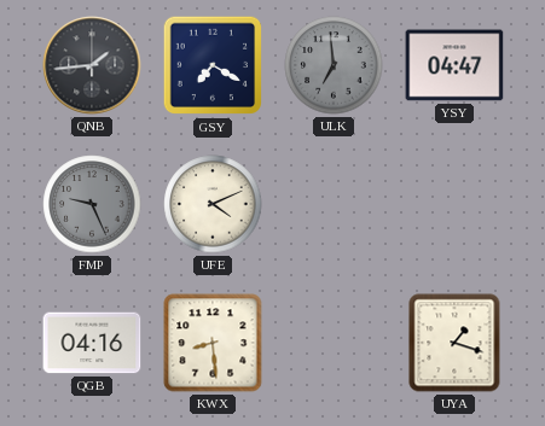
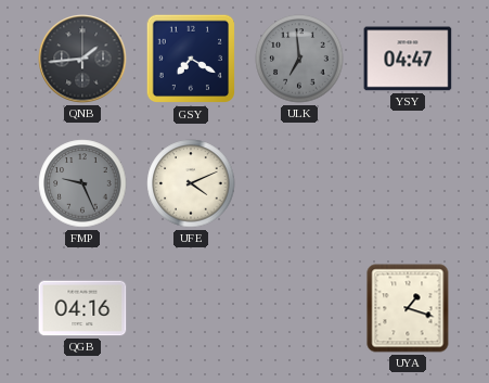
KWX: 8:29 -> none (213, 343)
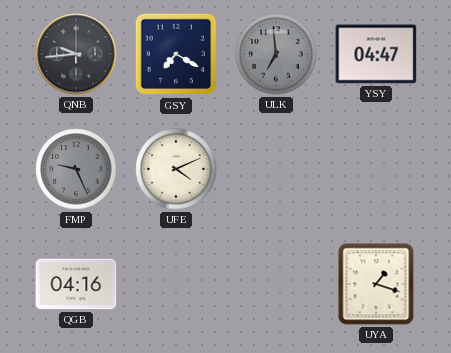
QNB: 1:44 -> 9:44 (76, 54)
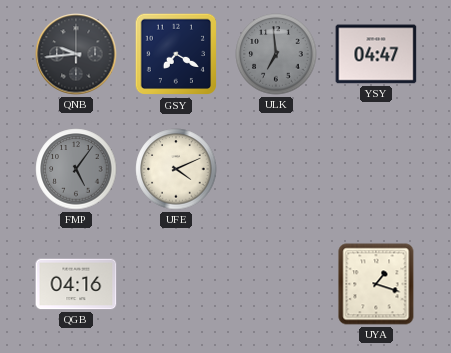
FMP: 9:26 -> 5:06 (76, 169)
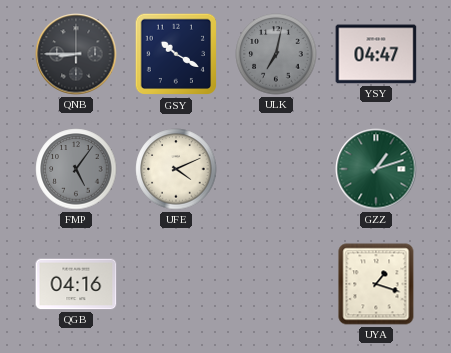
QNB: 9:44 -> 8:45 (76, 54)
GSY: 7:20 -> 10:20 (176, 54)
ULK: 6:59 -> 7:02 (276, 54)
GZZ: none -> 1:12 (376, 169)
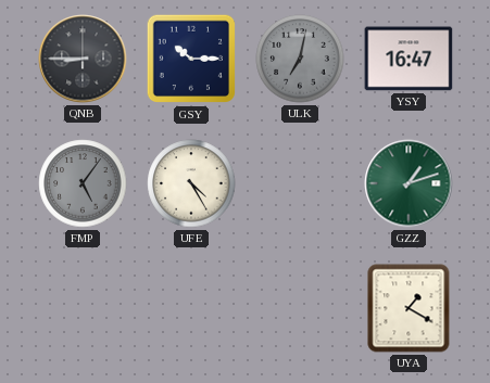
GSY: 10:20 -> 10:15 (191, 59)
YSY: 04:47 -> 16:47 (409, 59)
UFE: 4:11 -> 4:25 (191, 183)
QGB: 04:16 -> none (76, 284)
UYA: 1:18 -> 1:20 (409, 308)
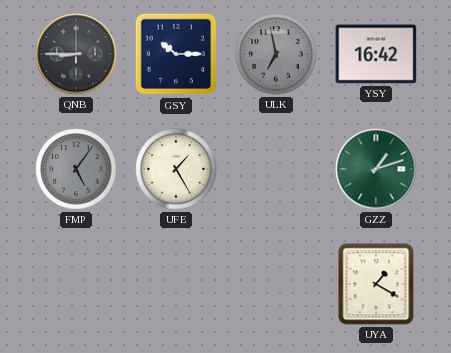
ULK: 7:02 -> 6:58 (276, 54)
YSY: 16:47 -> 16:42 (376, 54)
UFE: 4:25 -> 1:25 (176, 169)
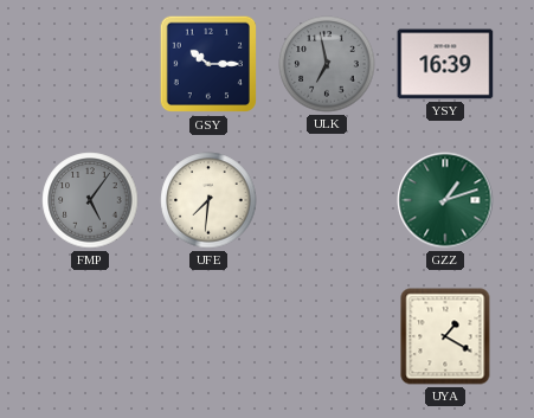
QNB: 8:45 -> none (76, 54)
YSY: 16:42 -> 16:39 (445, 64)
UFE: 1:25 -> 7:31 (208, 200)
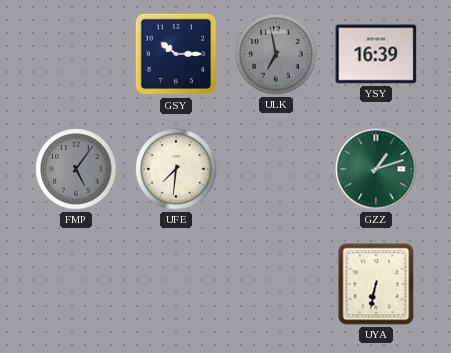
UYA: 1:20 -> 6:32 (376, 284)
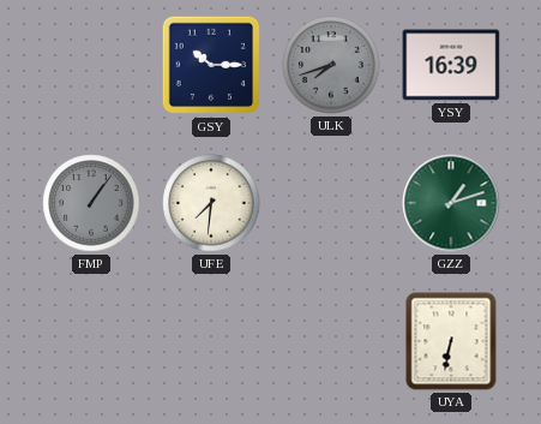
ULK: 6:58 -> 7:42 (331, 65)
FMP: 5:06 -> 1:06 (91, 203)
